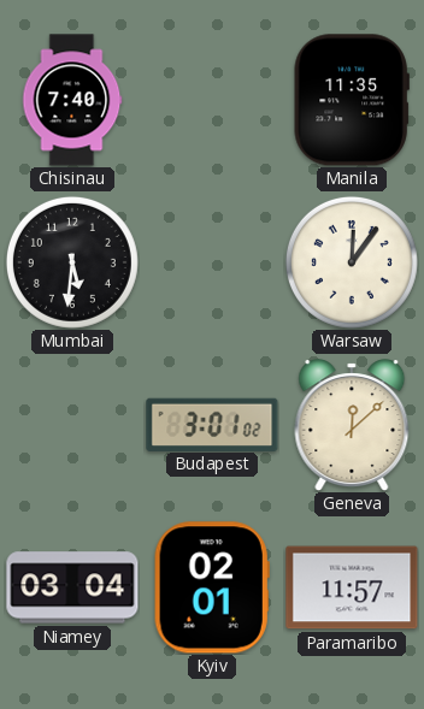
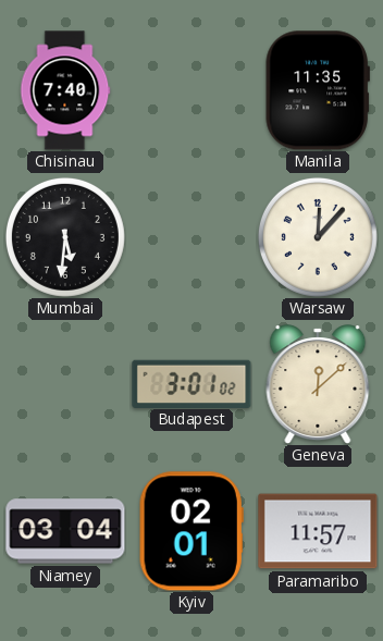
Warsaw: 12:06 -> 12:07 (318, 237)
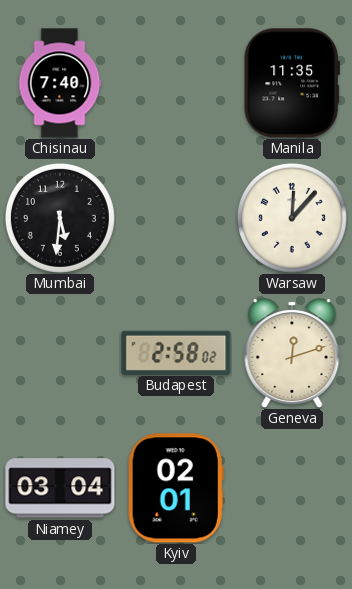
Budapest: 3:01 -> 2:58 (176, 352)
Geneva: 12:08 -> 12:12 (292, 353)
Paramaribo: 11:57 -> none (318, 531)
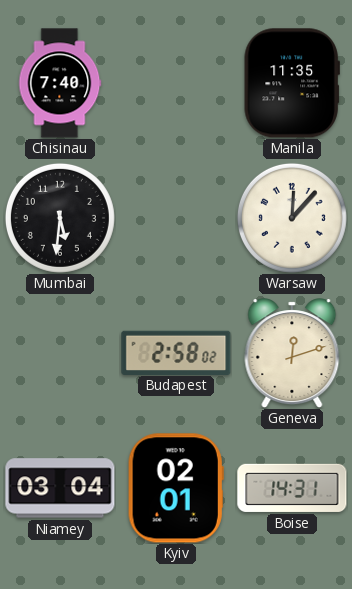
Boise: none -> 14:31 (292, 488)
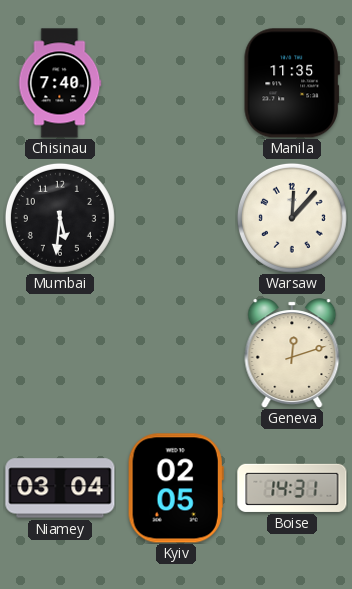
Budapest: 2:58 -> none (176, 352)
Kyiv: 02:01 -> 02:05 (176, 488)
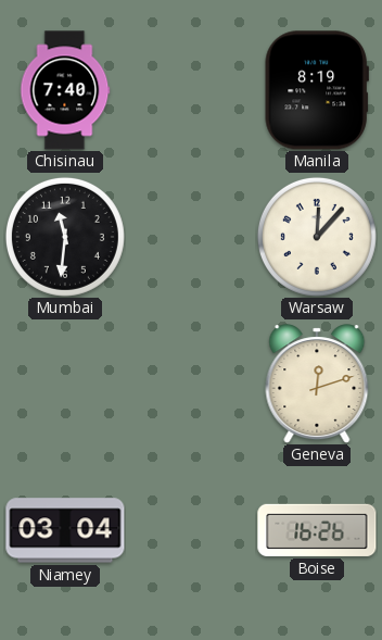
Manila: 11:35 -> 8:19 (317, 90)
Mumbai: 5:31 -> 11:31 (65, 237)
Kyiv: 02:05 -> none (176, 488)
Boise: 14:31 -> 16:26 (317, 530)
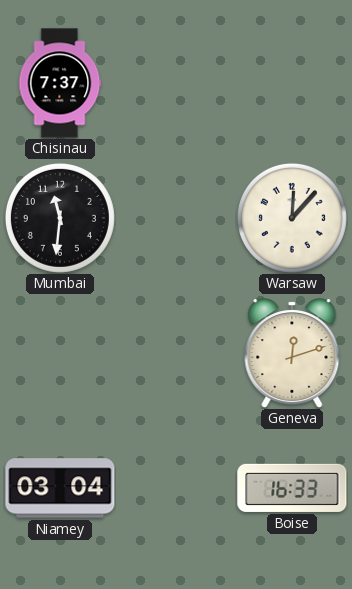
Chisinau: 7:40 -> 7:37 (60, 83)
Manila: 8:19 -> none (317, 90)
Boise: 16:26 -> 16:33 (292, 488)
